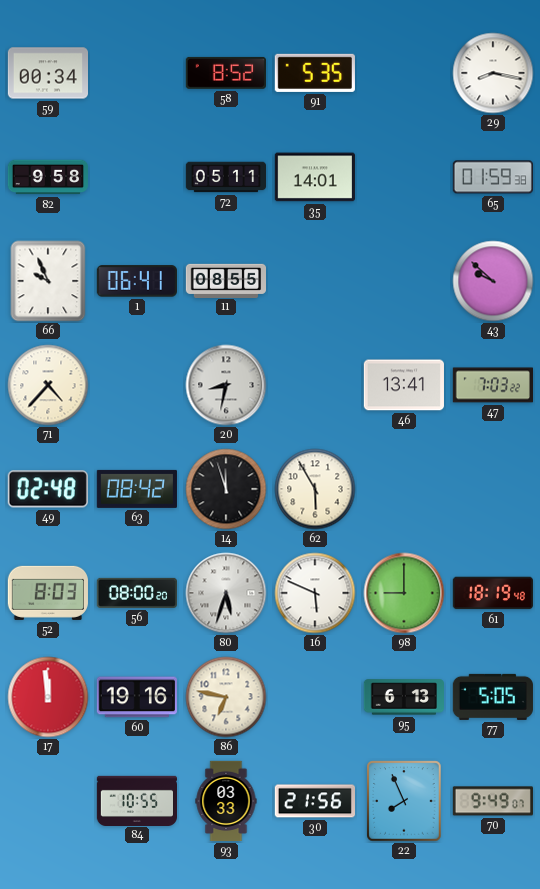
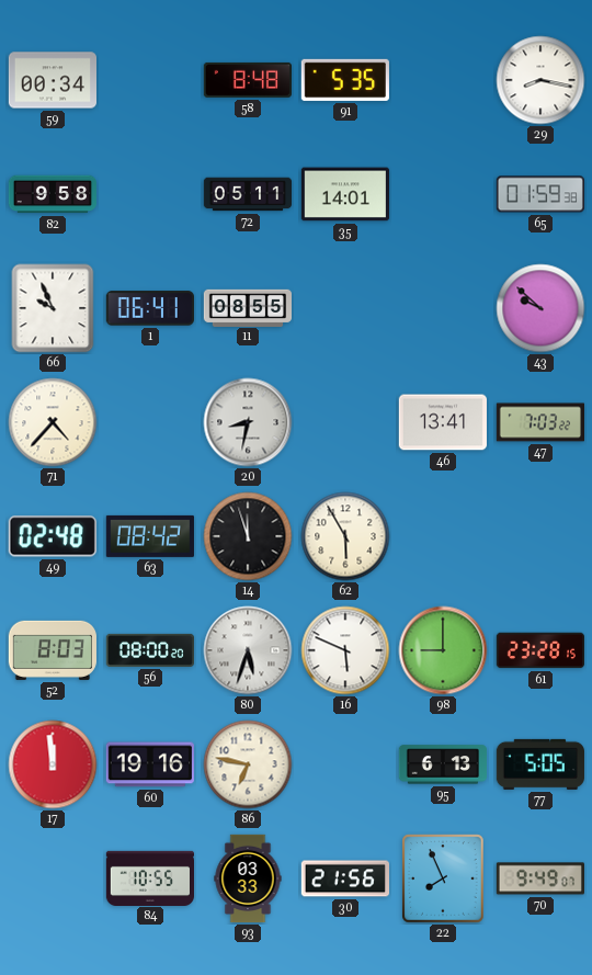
58: 8:52 -> 8:48 (248, 80)
61: 18:19 -> 23:28 (539, 650)
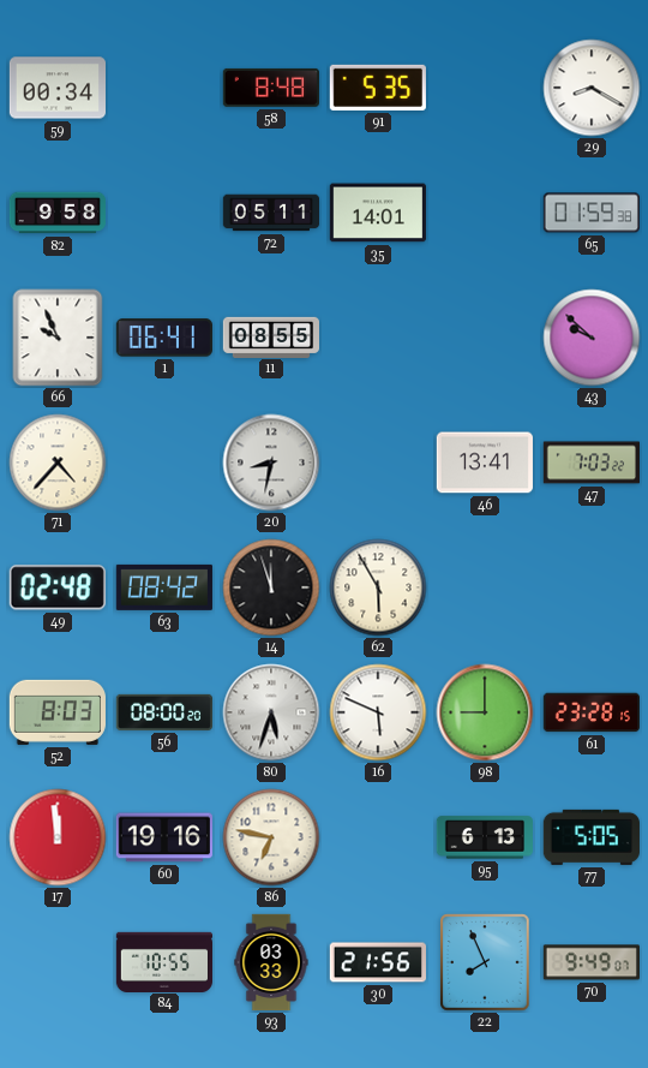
29: 8:17 -> 8:20 (592, 88)
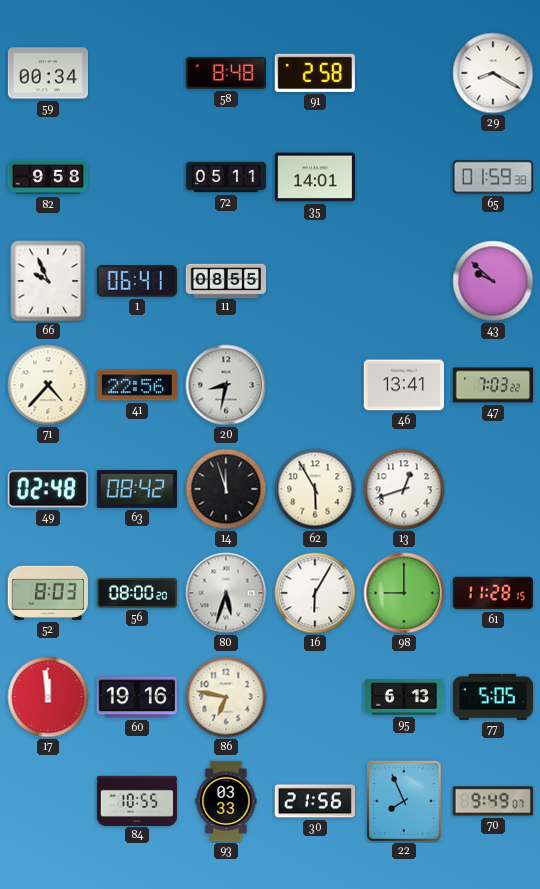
91: 5:35 -> 2:58 (315, 73)
41: none -> 22:56 (136, 385)
13: none -> 12:42 (404, 489)
16: 5:49 -> 6:05 (315, 593)
61: 23:28 -> 11:28 (492, 593)
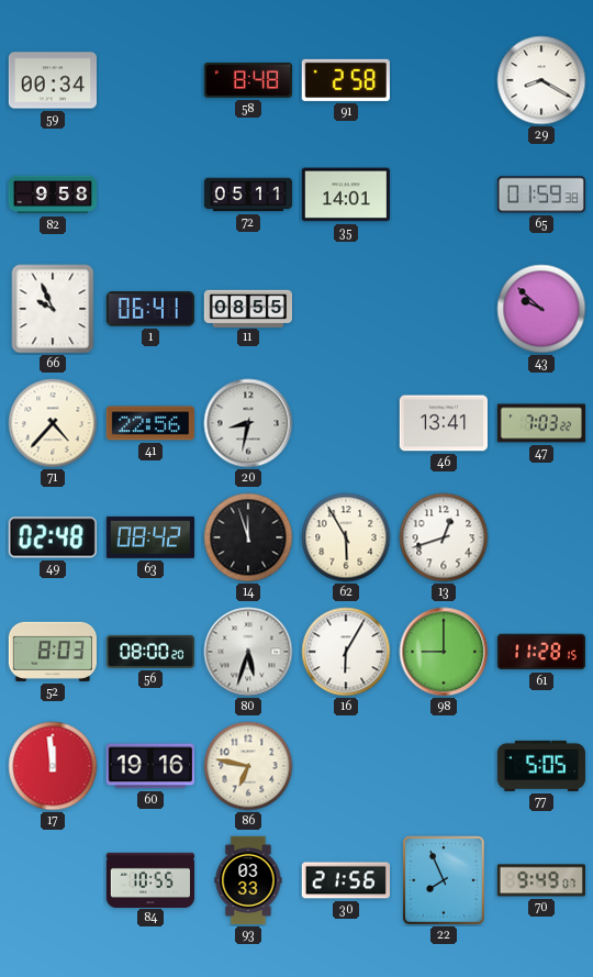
95: 6:13 -> none (403, 697)
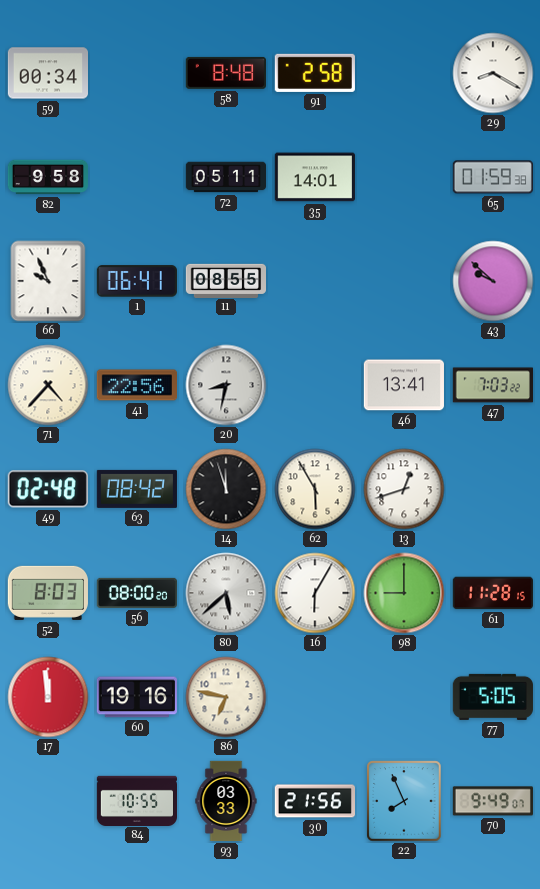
80: 5:33 -> 5:38 (226, 593)
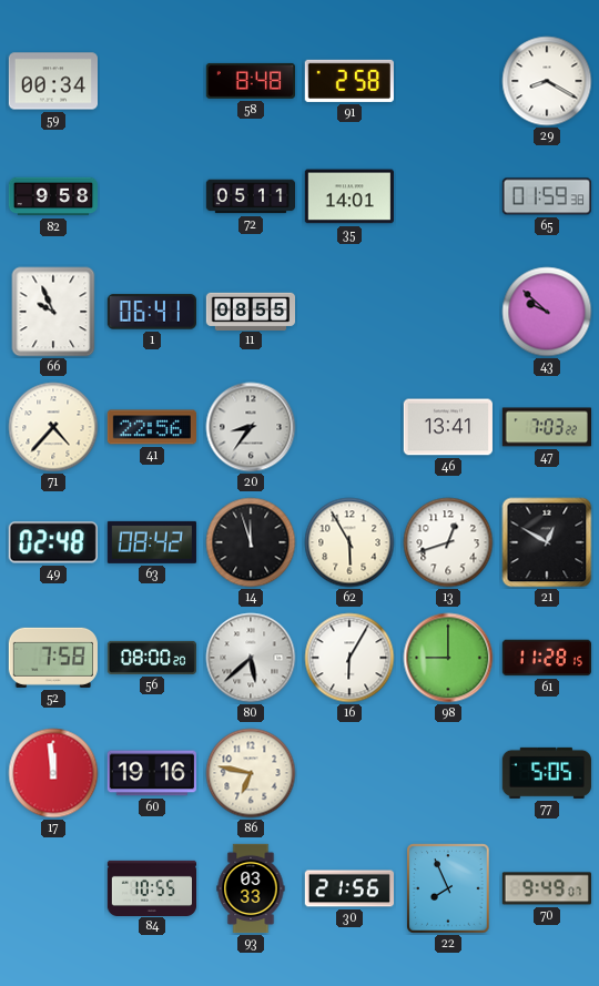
20: 8:32 -> 8:36 (251, 427)
21: none -> 12:50 (547, 542)
52: 8:03 -> 7:58 (53, 658)
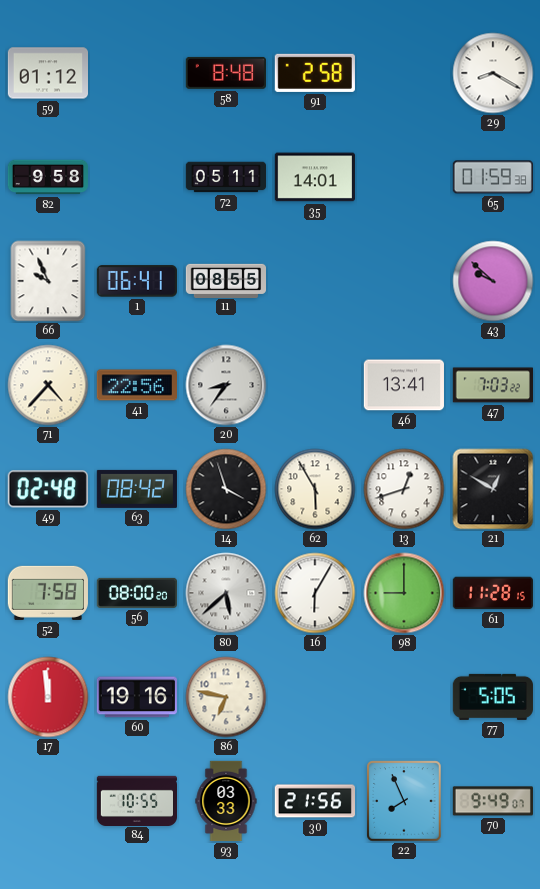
59: 00:34 -> 01:12 (47, 73)
14: 11:57 -> 3:57 (226, 489)
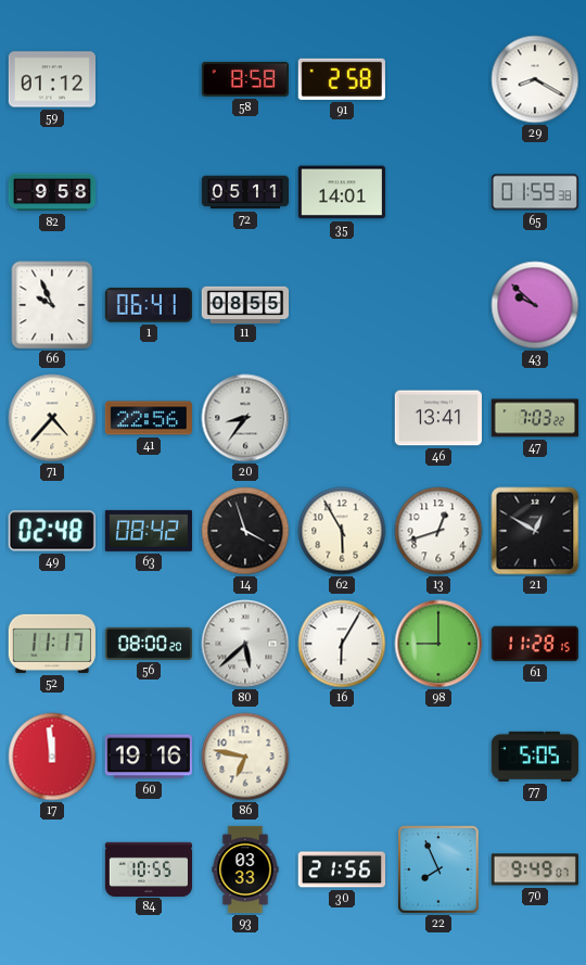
58: 8:48 -> 8:58 (245, 79)
52: 7:58 -> 11:17 (52, 644)
